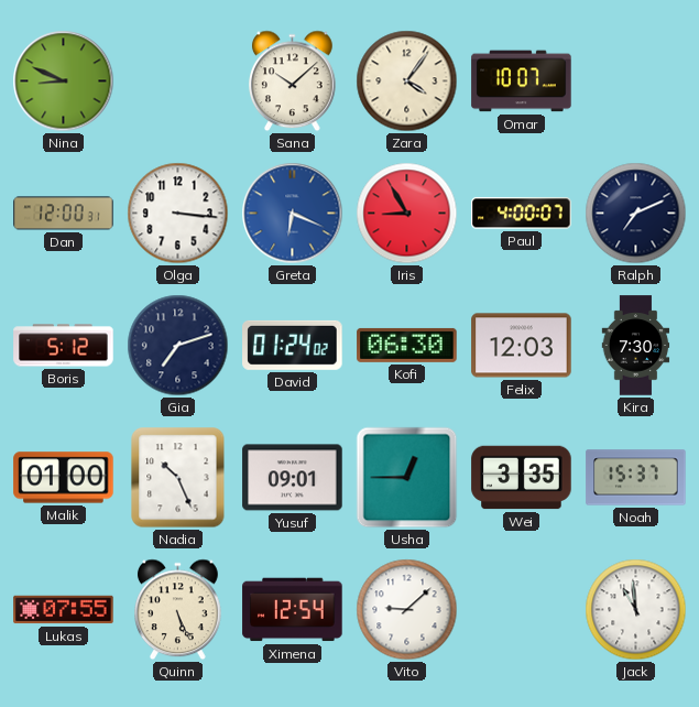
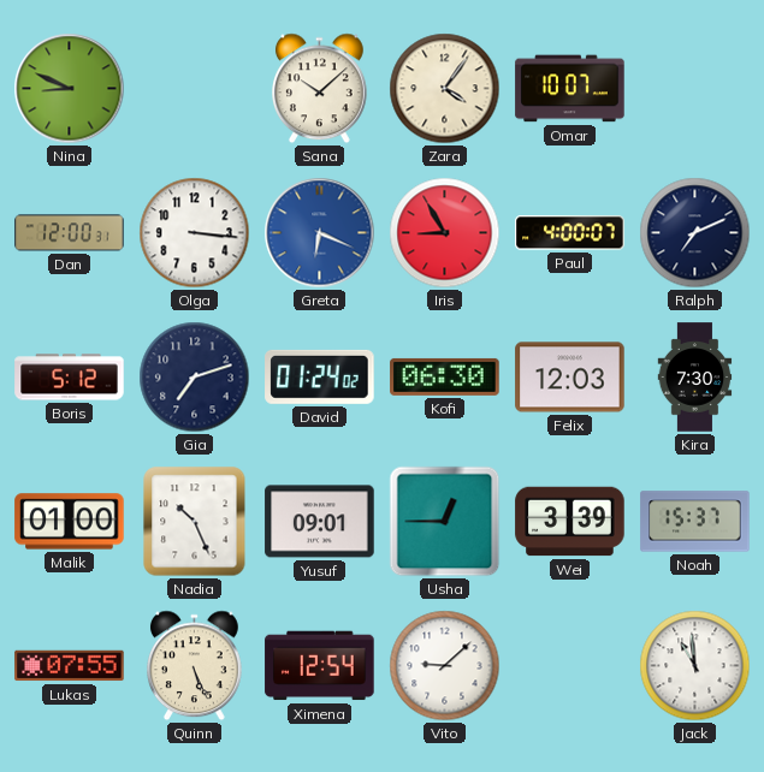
Wei: 3:35 -> 3:39 (570, 522)
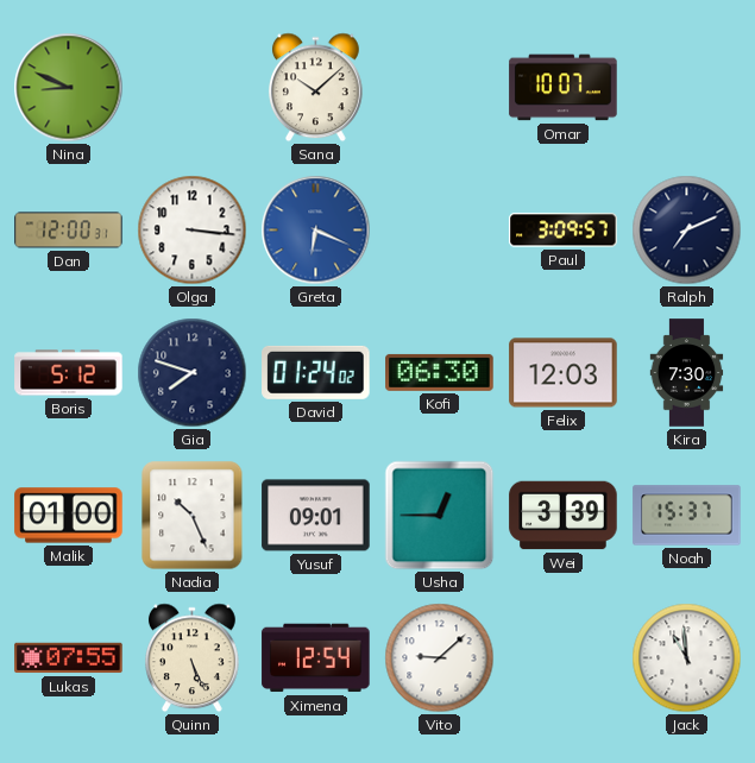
Zara: 4:06 -> none (445, 89)
Iris: 8:55 -> none (445, 233)
Paul: 4:00 -> 3:09 (564, 231)
Gia: 7:12 -> 7:48 (193, 373)
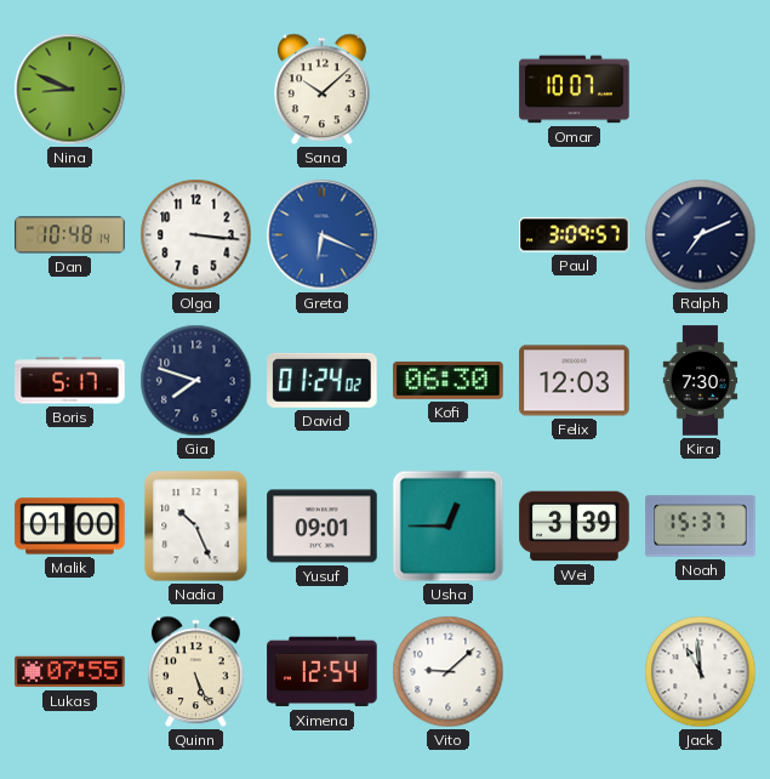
Dan: 12:00 -> 10:48 (70, 235)
Boris: 5:12 -> 5:17 (70, 381)
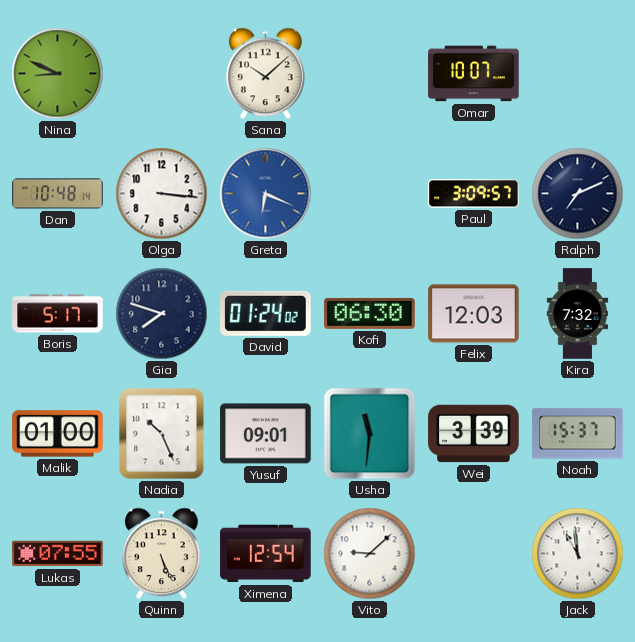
Kira: 7:30 -> 7:32 (578, 314)
Usha: 12:45 -> 11:31 (370, 434)
